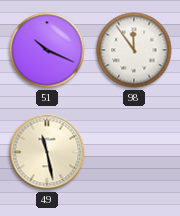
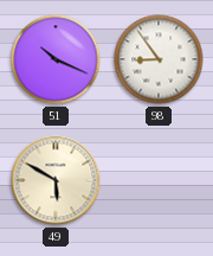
98: 11:54 -> 8:54 (159, 59)
49: 11:28 -> 5:50 (56, 180)
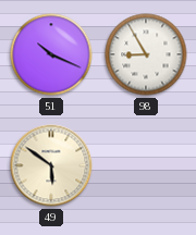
98: 8:54 -> 8:55 (146, 54)
49: 5:50 -> 5:51 (51, 165)
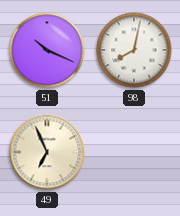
98: 8:55 -> 8:02 (134, 50)
49: 5:51 -> 6:56 (47, 152)
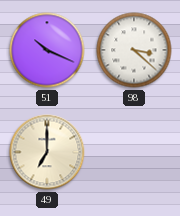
98: 8:02 -> 3:22 (134, 50)
49: 6:56 -> 7:00 (47, 152)
